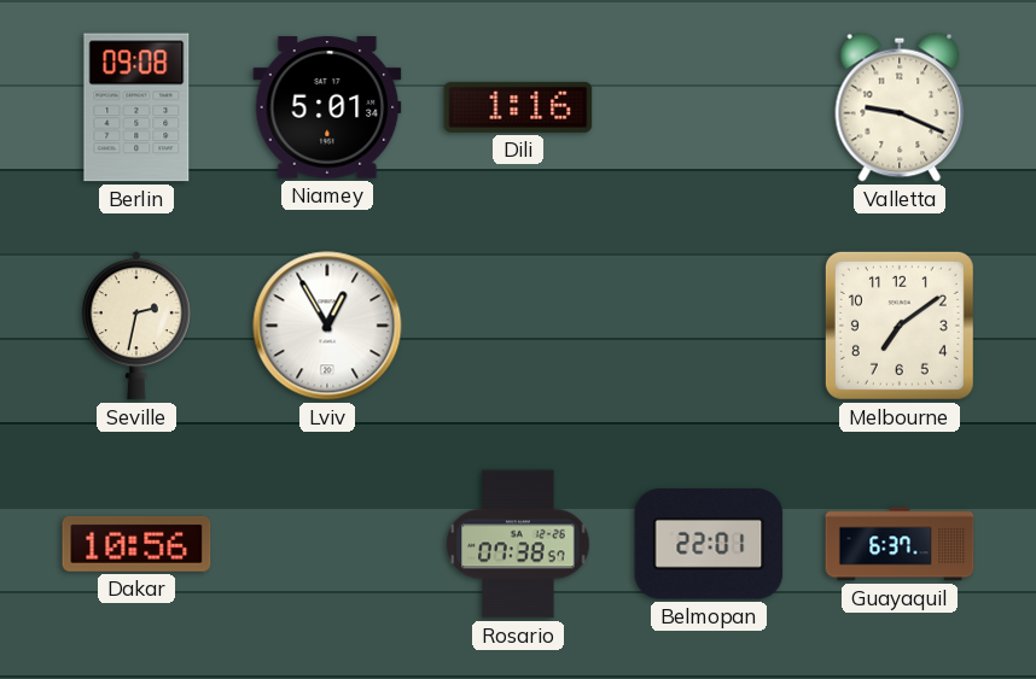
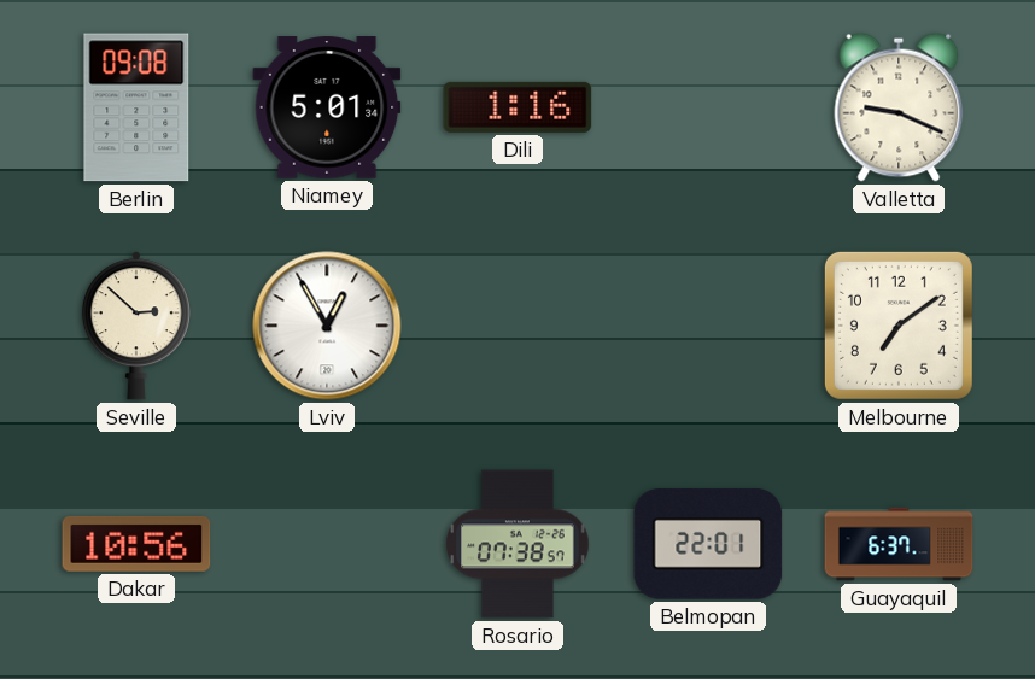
Seville: 2:32 -> 2:52 (136, 326)
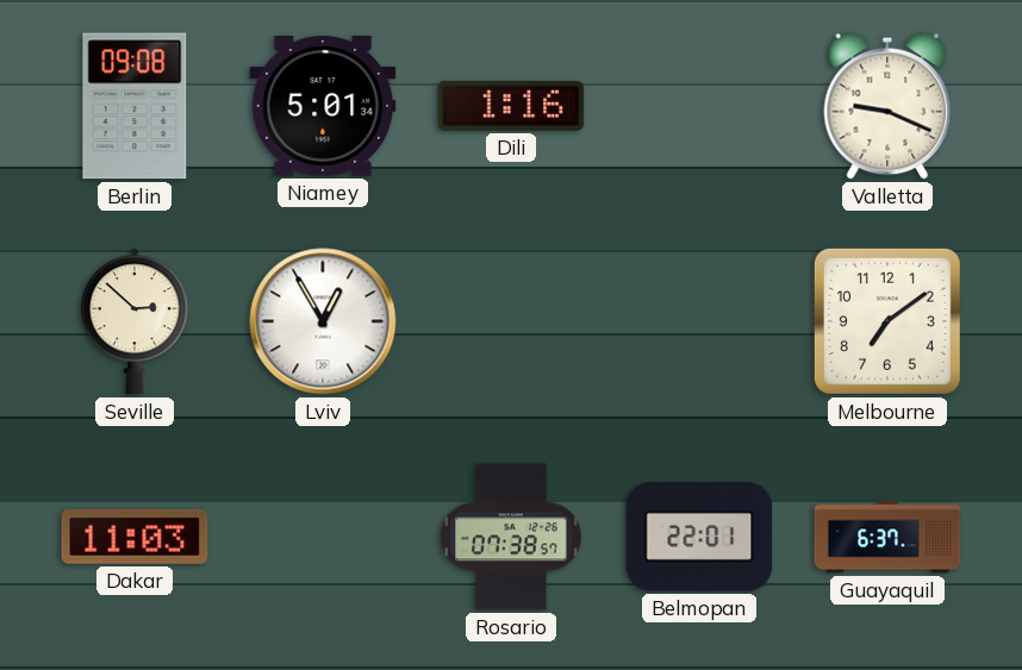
Dakar: 10:56 -> 11:03 (135, 537)
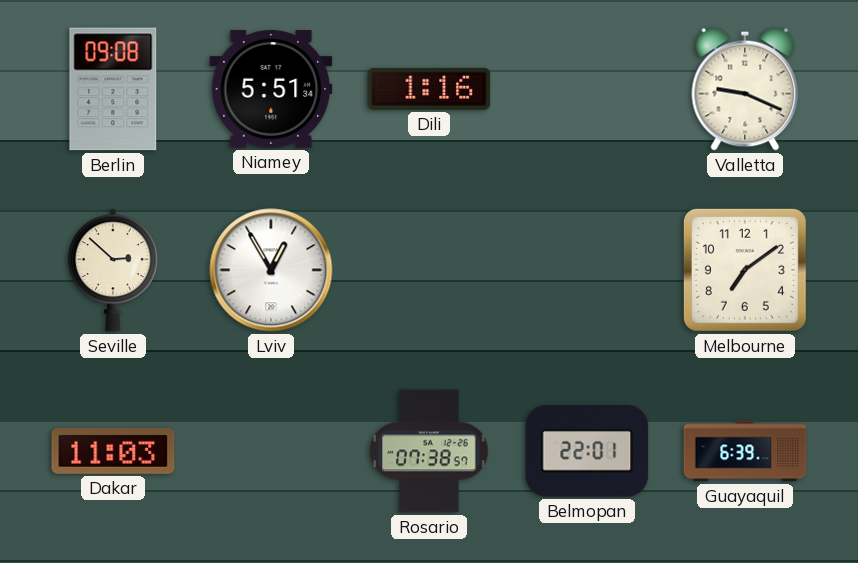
Niamey: 5:01 -> 5:51 (271, 89)
Guayaquil: 6:37 -> 6:39 (745, 451)
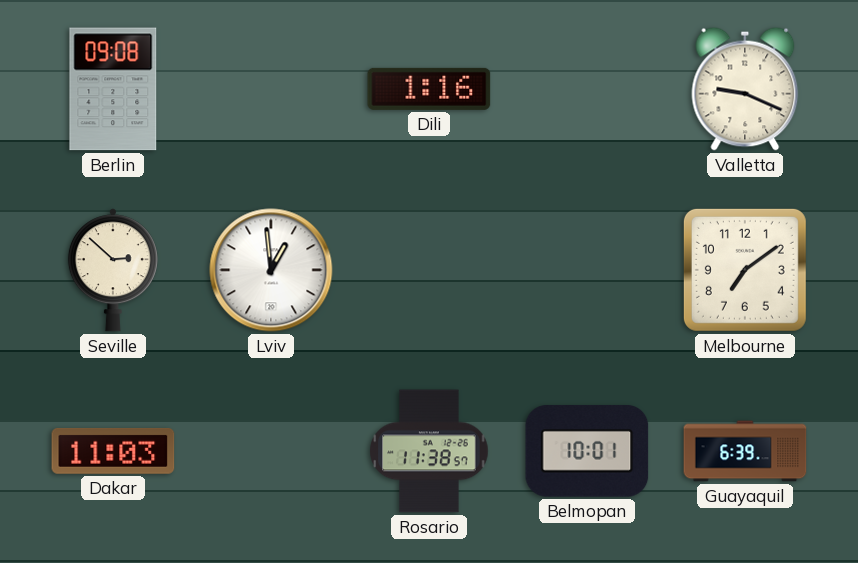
Niamey: 5:51 -> none (271, 89)
Lviv: 12:55 -> 12:59 (271, 270)
Rosario: 07:38 -> 11:38 (429, 451)
Belmopan: 22:01 -> 10:01 (587, 451)
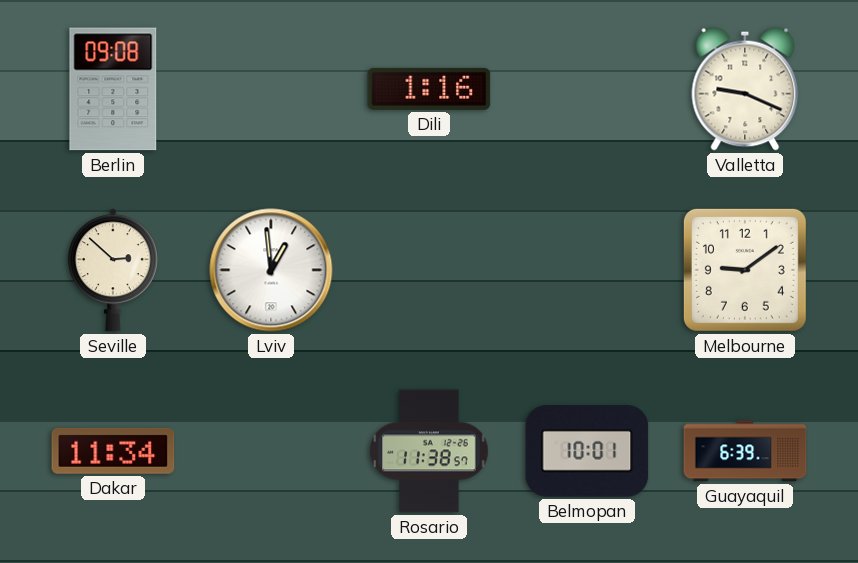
Melbourne: 7:09 -> 9:09 (745, 270)
Dakar: 11:03 -> 11:34 (113, 451)
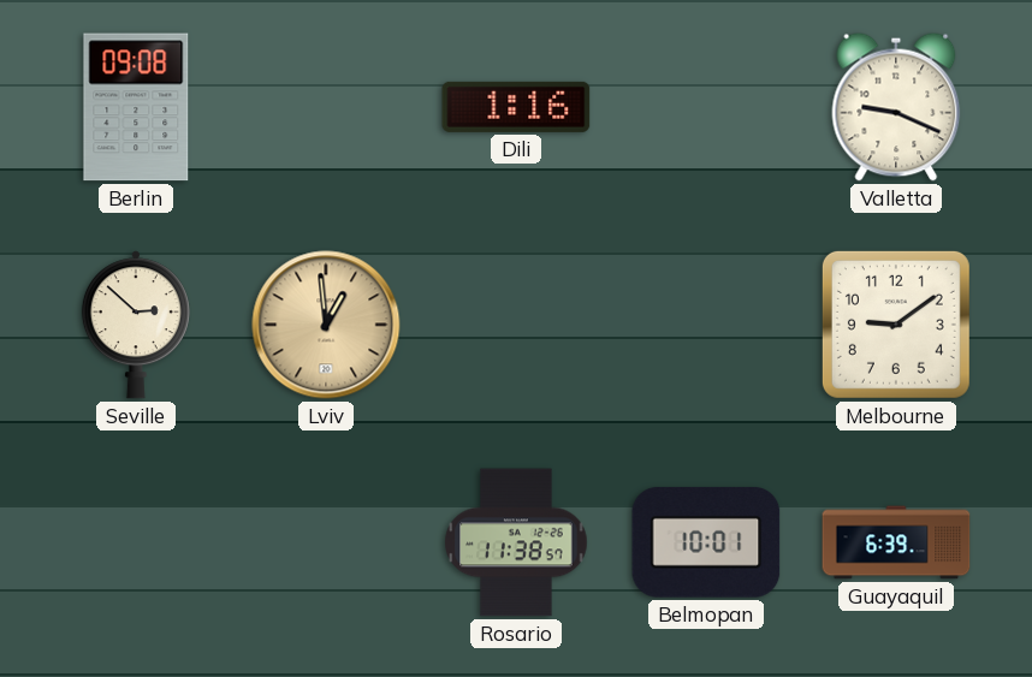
Lviv dial: white -> champagne (326, 325)
Dakar: 11:34 -> none (113, 451)
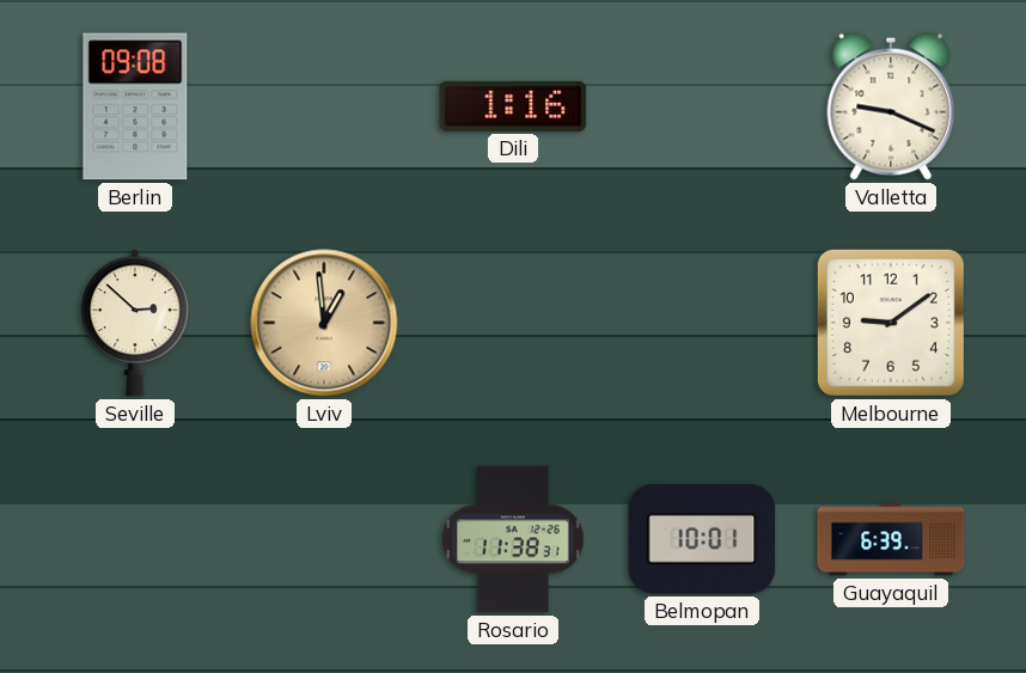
Rosario: 11:38:57 -> 11:38:31 (513, 539)
